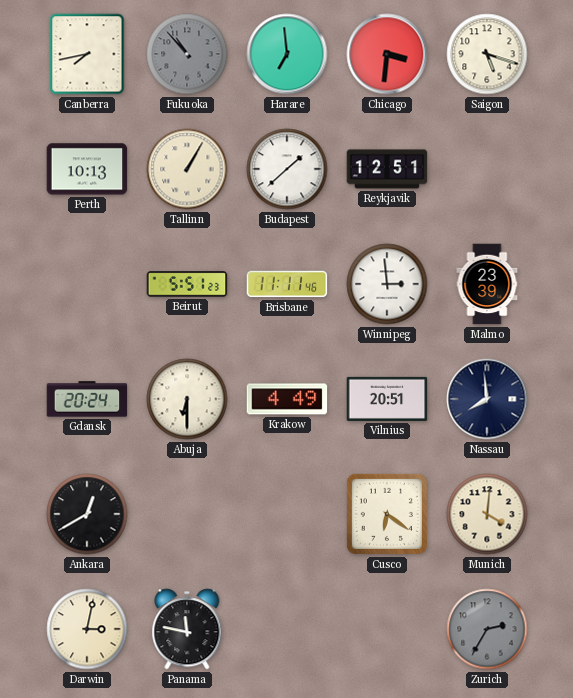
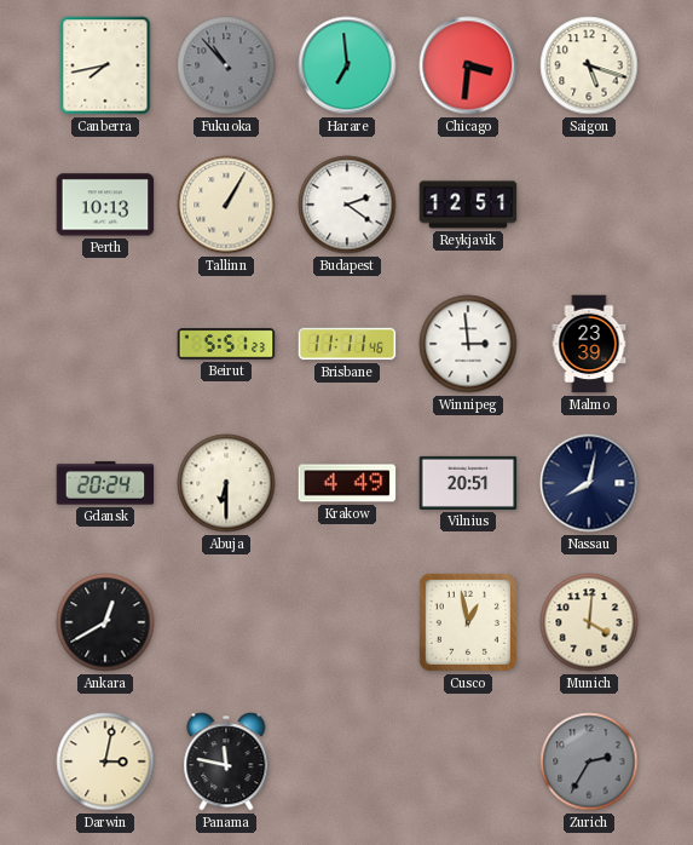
Budapest: 1:38 -> 2:21 (347, 205)
Nassau: 7:59 -> 8:02 (589, 483)
Cusco: 6:21 -> 12:58 (468, 622)
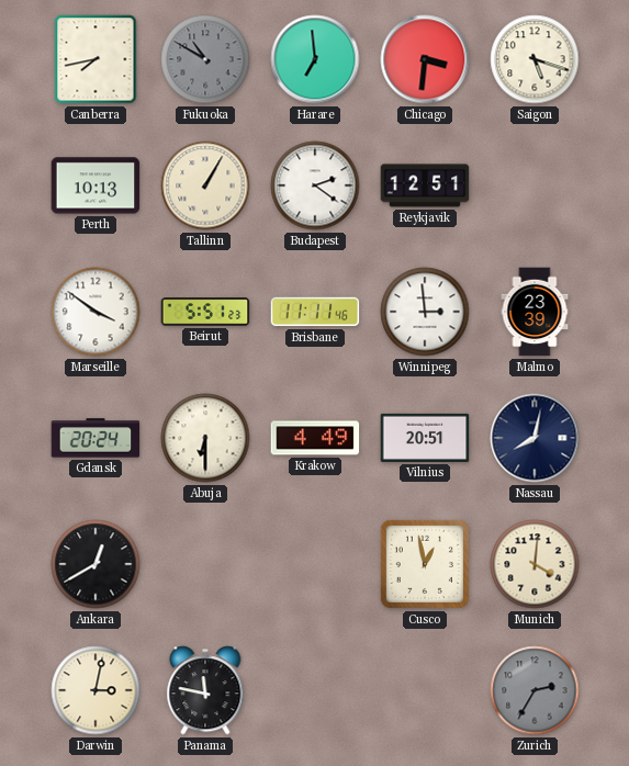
Fukuoka: 10:53 -> 10:50 (205, 59)
Marseille: none -> 3:51 (96, 312)
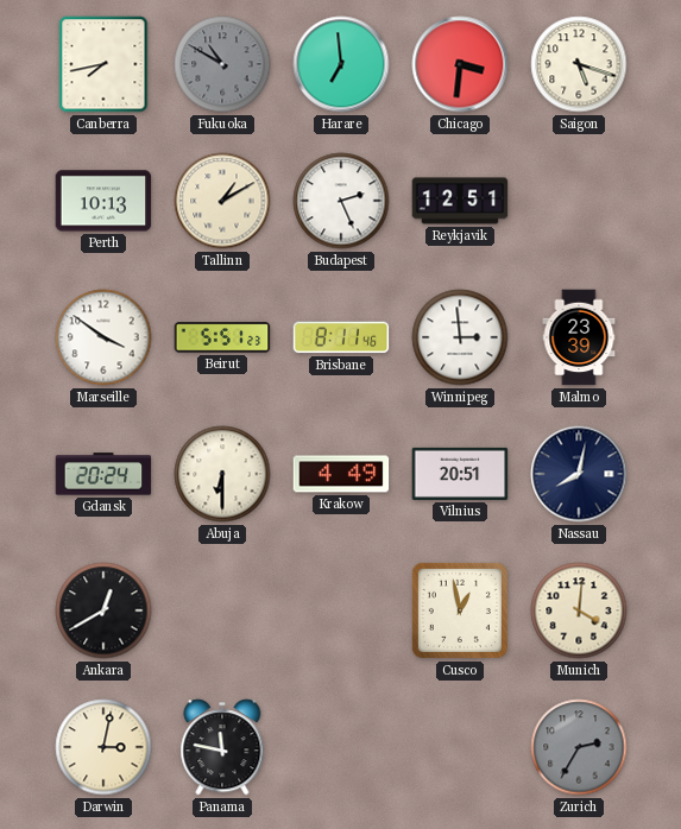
Tallinn: 1:05 -> 1:10 (222, 201)
Budapest: 2:21 -> 2:26 (341, 201)
Brisbane: 11:11 -> 8:11 (341, 337)
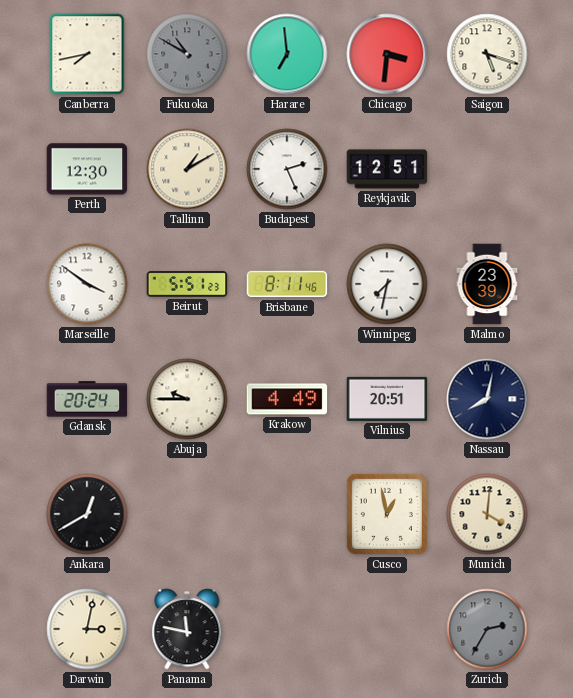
Perth: 10:13 -> 12:30 (87, 169)
Winnipeg: 2:59 -> 7:32 (387, 284)
Abuja: 6:30 -> 9:45 (187, 399)
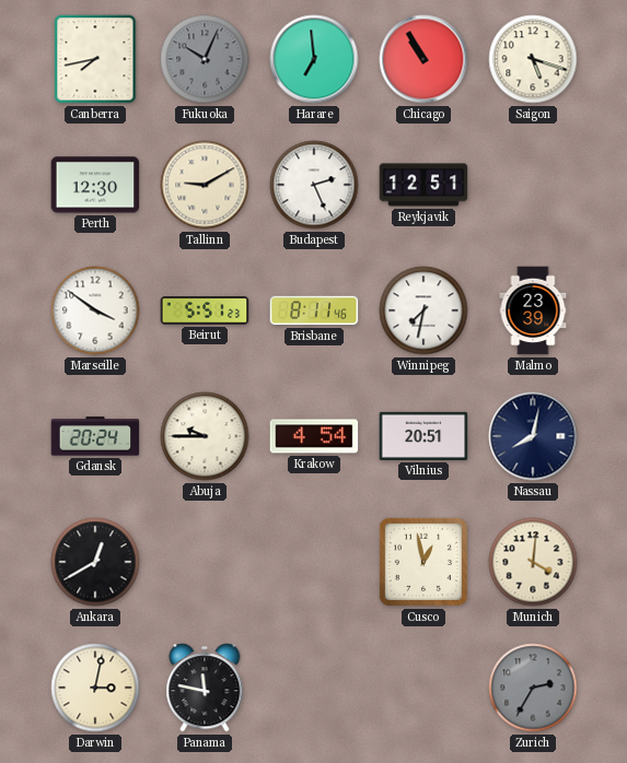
Fukuoka: 10:50 -> 10:04 (205, 59)
Chicago: 3:31 -> 10:55 (423, 59)
Tallinn: 1:10 -> 9:10 (205, 185)
Krakow: 4:49 -> 4:54 (314, 436)
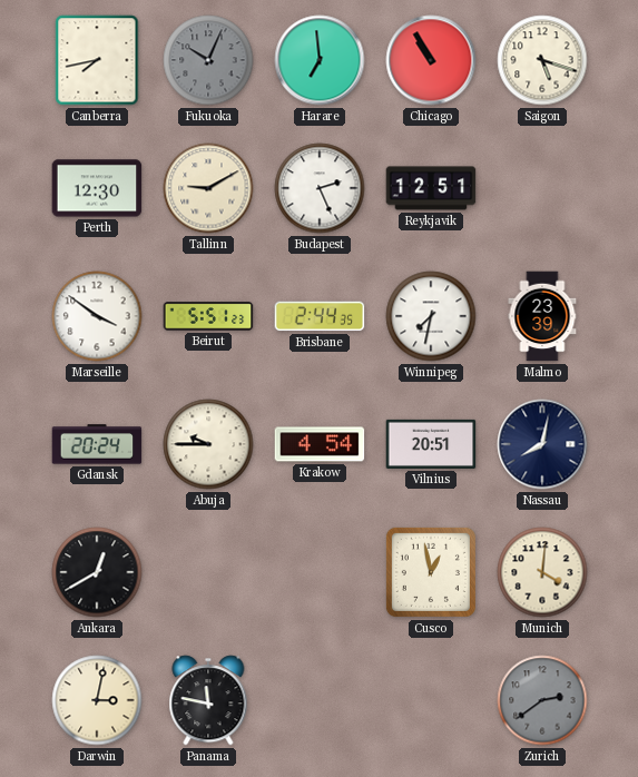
Brisbane: 8:11 -> 2:44 (320, 316)
Zurich: 2:35 -> 2:39 (542, 700)
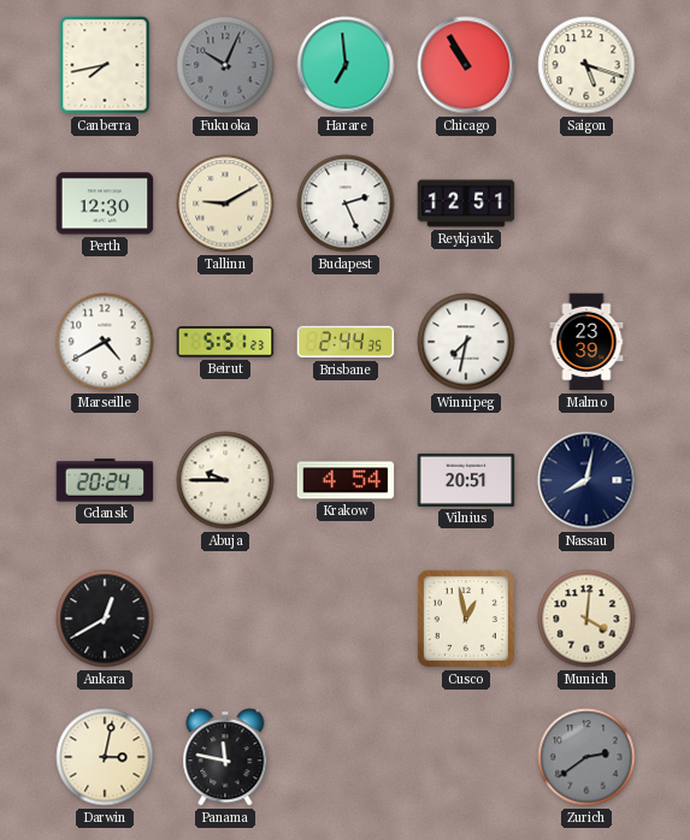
Marseille: 3:51 -> 4:40 (105, 342)
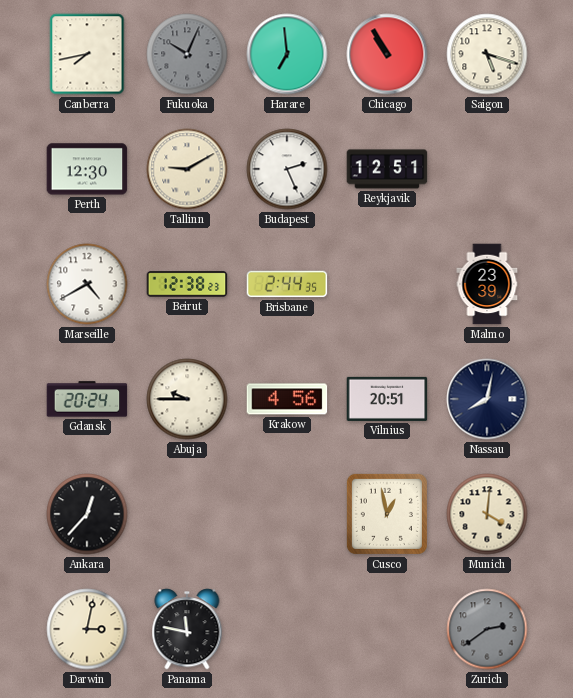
Beirut: 5:51 -> 12:38 (187, 284)
Winnipeg: 7:32 -> none (466, 342)
Krakow: 4:54 -> 4:56 (287, 399)
Ankara: 12:40 -> 12:37 (87, 514)
